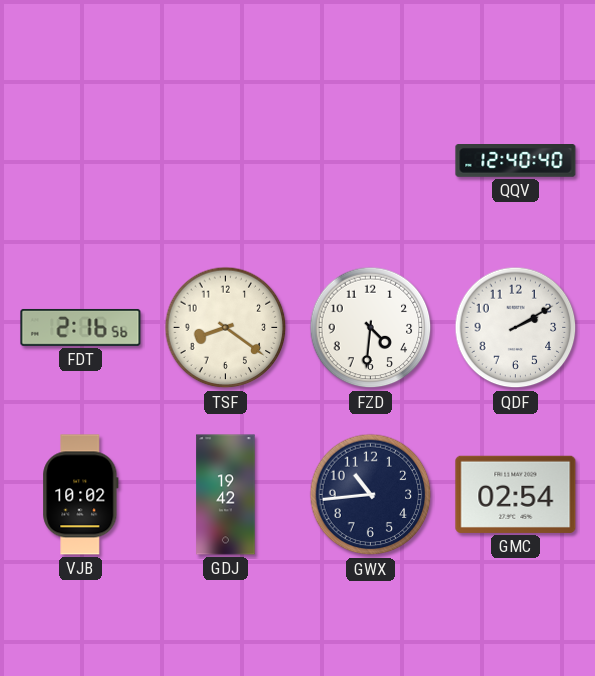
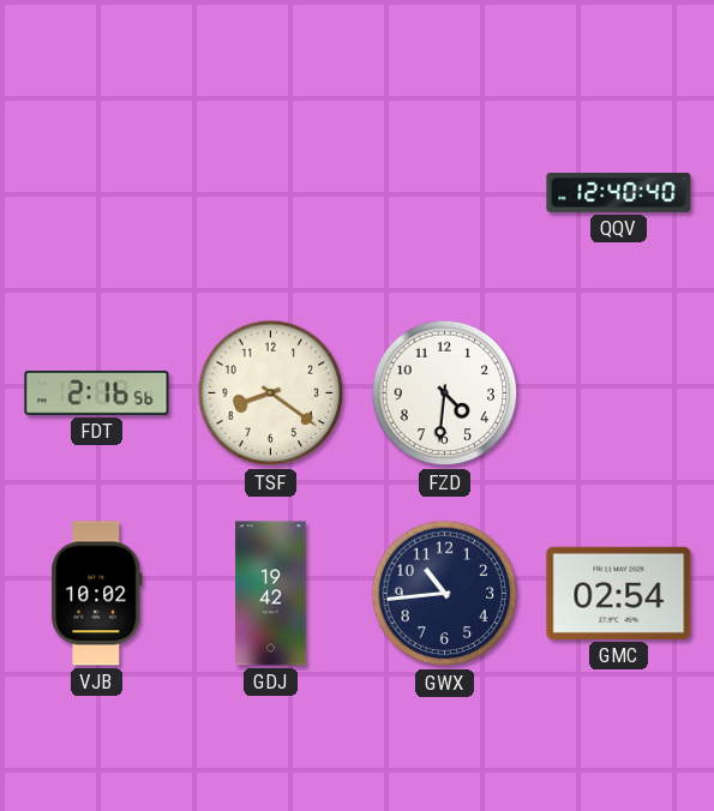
QDF: 2:10 -> none (516, 328)
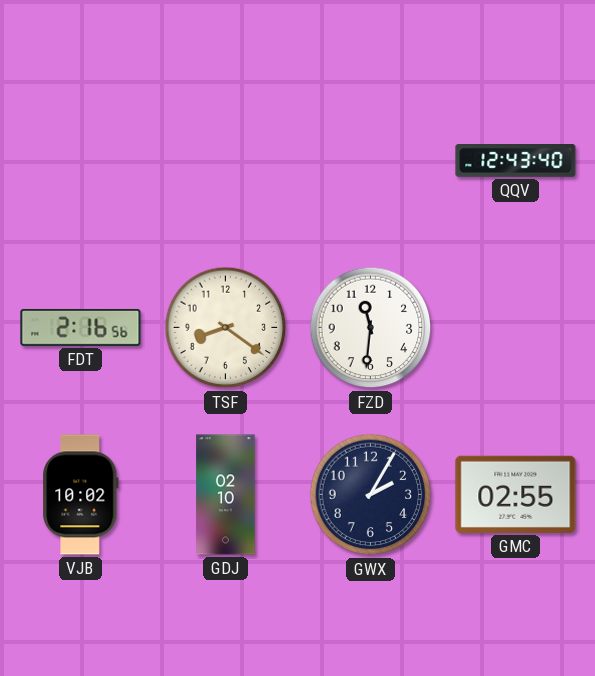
QQV: 12:40 -> 12:43 (516, 161)
FZD: 4:31 -> 11:31 (371, 328)
GDJ: 19:42 -> 02:10 (226, 495)
GWX: 10:44 -> 2:05 (371, 495)
GMC: 02:54 -> 02:55 (516, 494)
